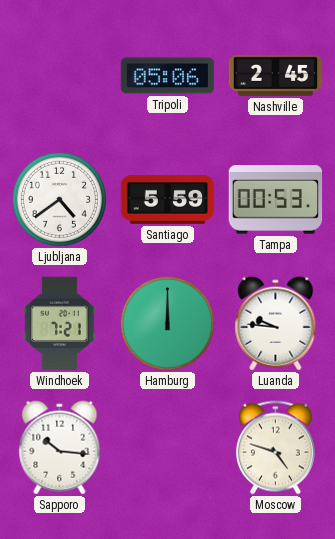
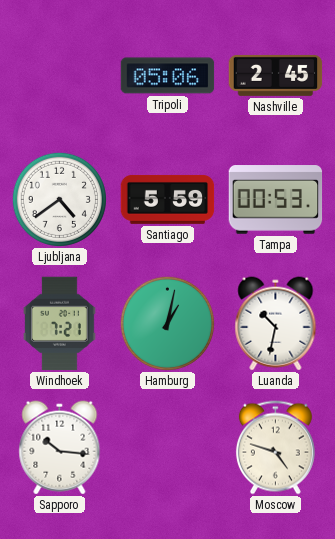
Hamburg: 12:00 -> 1:02 (167, 323)
Luanda: 9:46 -> 10:32 (276, 324)
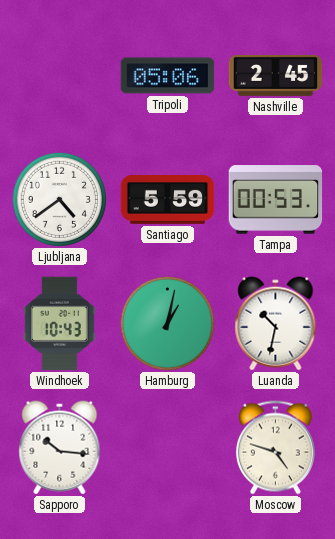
Windhoek: 7:21 -> 10:43 (59, 324)
